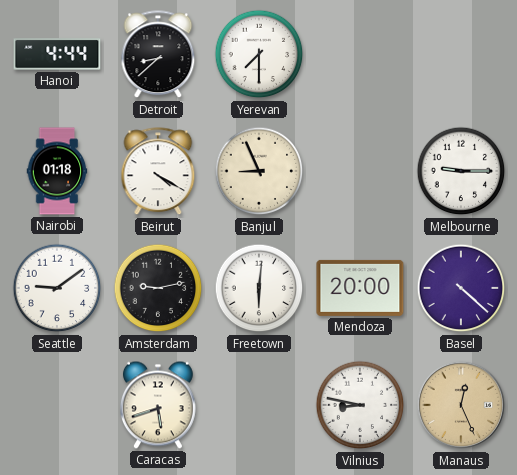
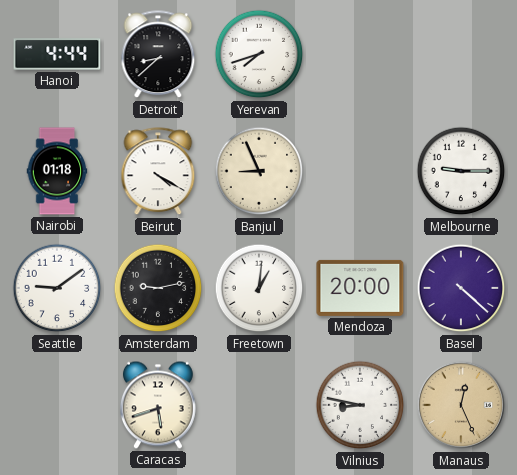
Yerevan: 7:30 -> 7:42 (259, 54)
Freetown: 6:01 -> 1:01 (259, 288)
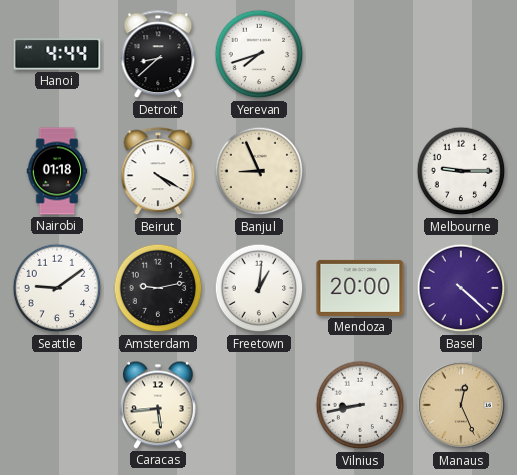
Caracas: 5:42 -> 5:44 (158, 405)
Vilnius: 8:47 -> 8:43 (360, 405)
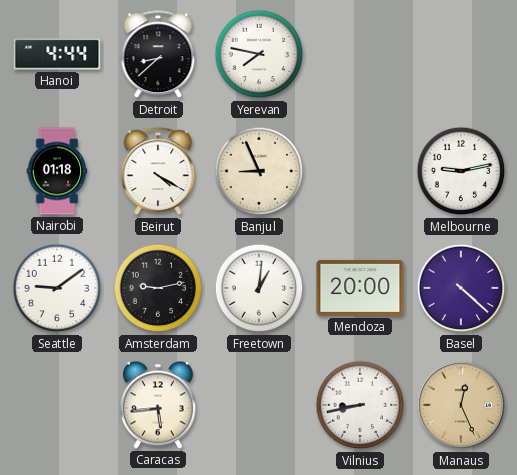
Yerevan: 7:42 -> 7:47 (259, 54)
Melbourne: 9:15 -> 9:13 (461, 171)
